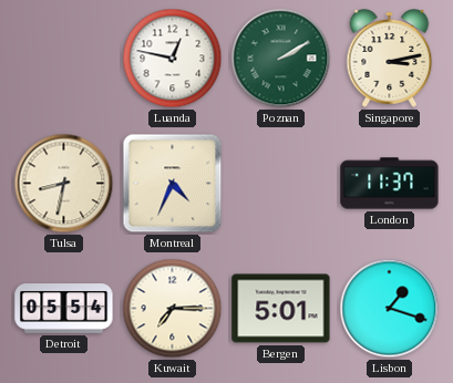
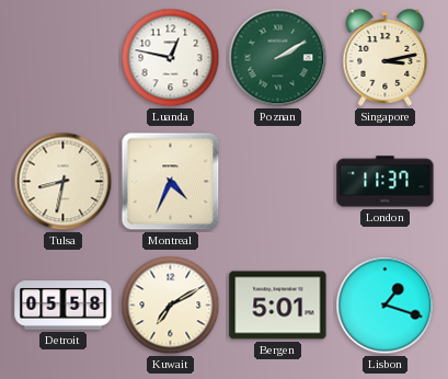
Detroit: 05:54 -> 05:58 (64, 306)
Kuwait: 7:15 -> 7:10 (171, 306)
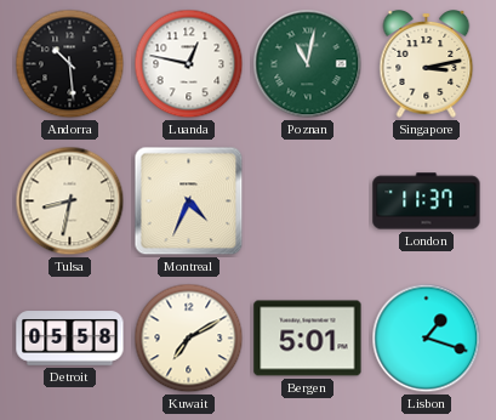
Andorra: none -> 10:29 (70, 64)
Poznan: 2:10 -> 11:02 (308, 64)
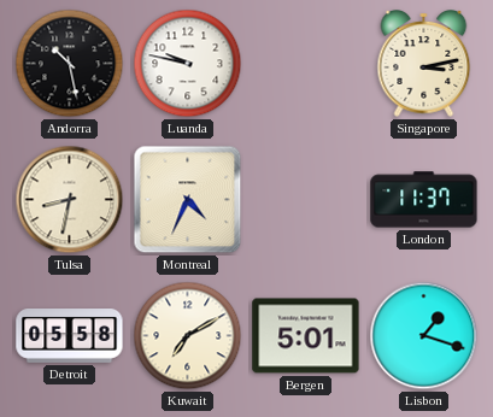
Andorra: 10:29 -> 10:28 (70, 64)
Luanda: 12:47 -> 9:47 (188, 64)
Poznan: 11:02 -> none (308, 64)
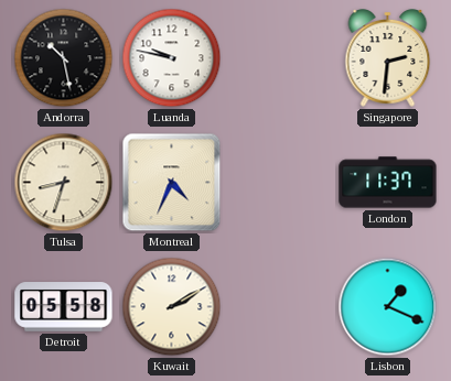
Singapore: 3:13 -> 2:31 (388, 58)
Tulsa: 8:32 -> 8:33 (64, 183)
Kuwait: 7:10 -> 2:10 (172, 307)
Bergen: 5:01 -> none (306, 336)
Lisbon: 1:18 -> 1:19 (388, 307)
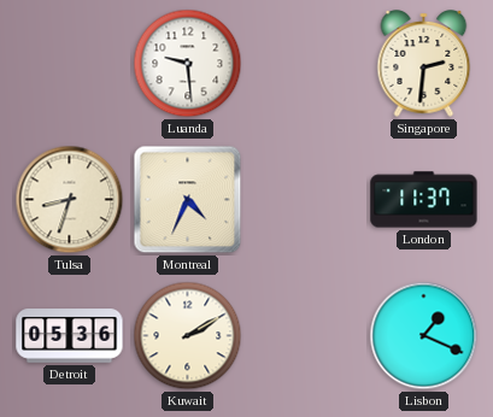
Andorra: 10:28 -> none (64, 58)
Luanda: 9:47 -> 9:29 (188, 64)
Detroit: 05:58 -> 05:36 (70, 336)
